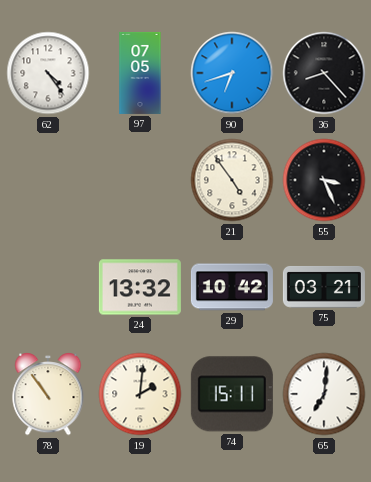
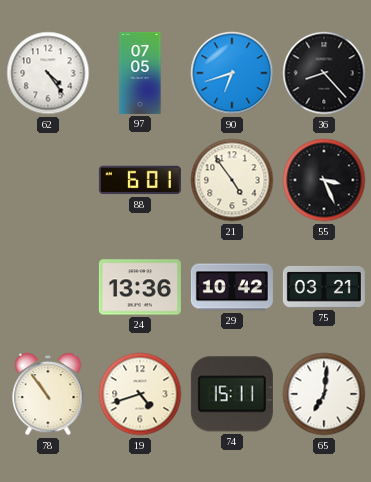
88: none -> 6:01 (140, 180)
24: 13:32 -> 13:36 (140, 287)
19: 2:01 -> 4:42 (140, 394)
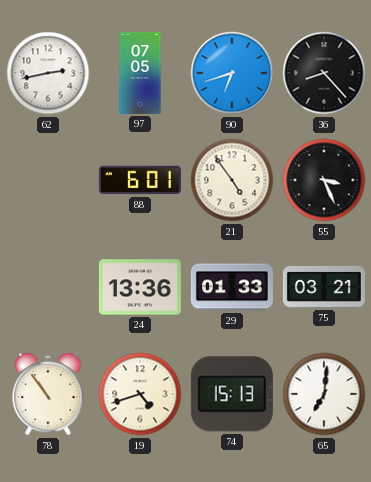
62: 4:24 -> 2:43 (48, 73)
29: 10:42 -> 01:33 (232, 287)
74: 15:11 -> 15:13 (232, 394)
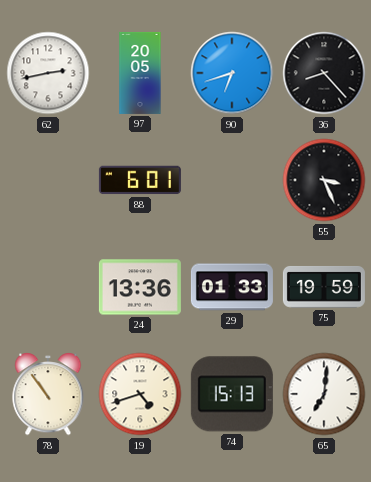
97: 07:05 -> 20:05 (140, 73)
21: 4:54 -> none (232, 180)
75: 03:21 -> 19:59 (324, 287)
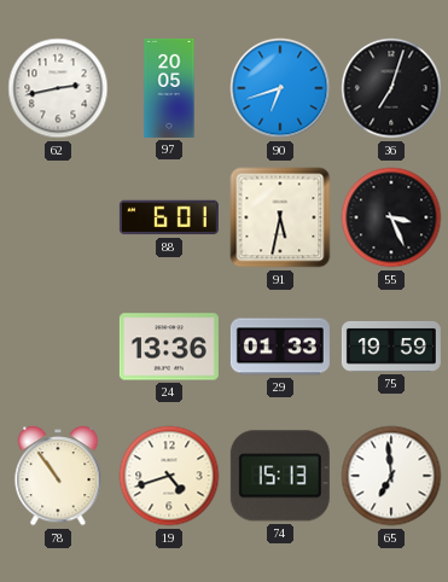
36: 8:23 -> 7:03 (391, 88)
91: none -> 5:32 (280, 217)
65: 7:01 -> 6:59 (391, 476)
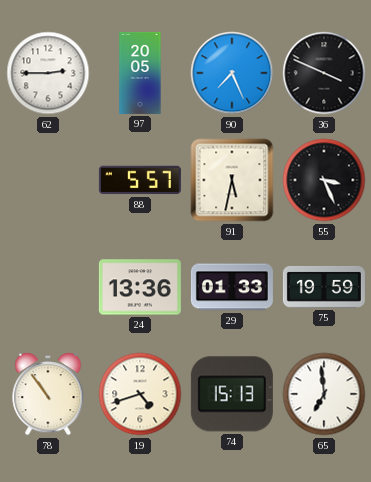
62: 2:43 -> 2:45 (48, 73)
90: 6:42 -> 7:26 (232, 73)
36: 7:03 -> 3:49 (324, 73)
88: 6:01 -> 5:57 (140, 180)
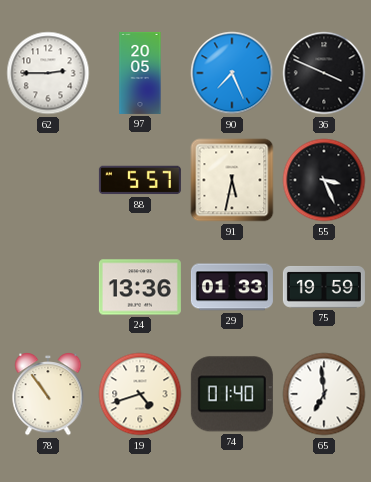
74: 15:13 -> 01:40 (232, 394)
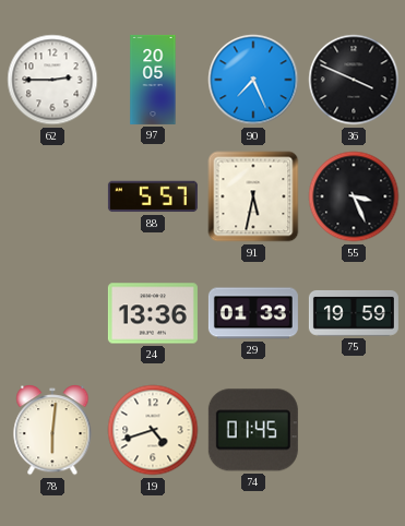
78: 10:54 -> 6:01 (52, 431)
74: 01:40 -> 01:45 (253, 430)
65: 6:59 -> none (324, 394)
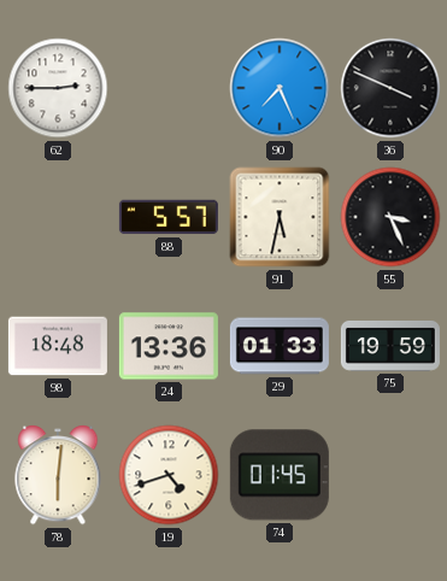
97: 20:05 -> none (153, 80)
98: none -> 18:48 (58, 346)
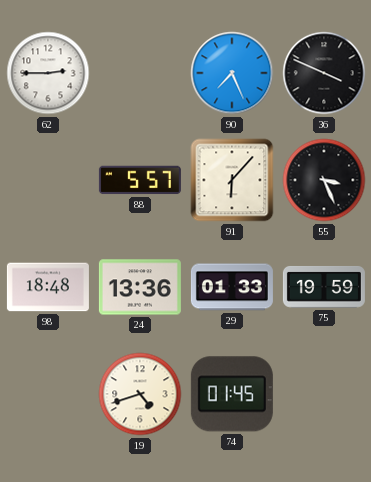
91: 5:32 -> 6:07 (232, 180)
78: 6:01 -> none (58, 476)
